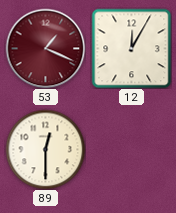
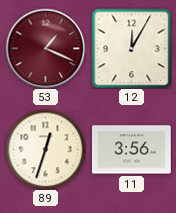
89: 12:30 -> 12:33 (45, 149)
11: none -> 3:56 (131, 150)
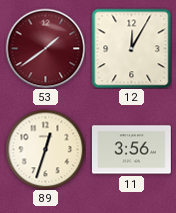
53: 1:19 -> 1:39 (45, 48)
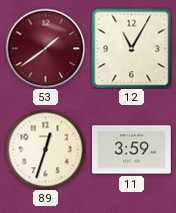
12: 12:05 -> 11:05 (131, 48)
11: 3:56 -> 3:59 (131, 150)
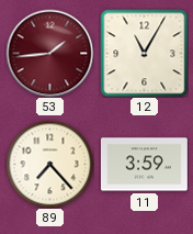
53: 1:39 -> 1:44 (49, 53)
89: 12:33 -> 7:23 (49, 164)
